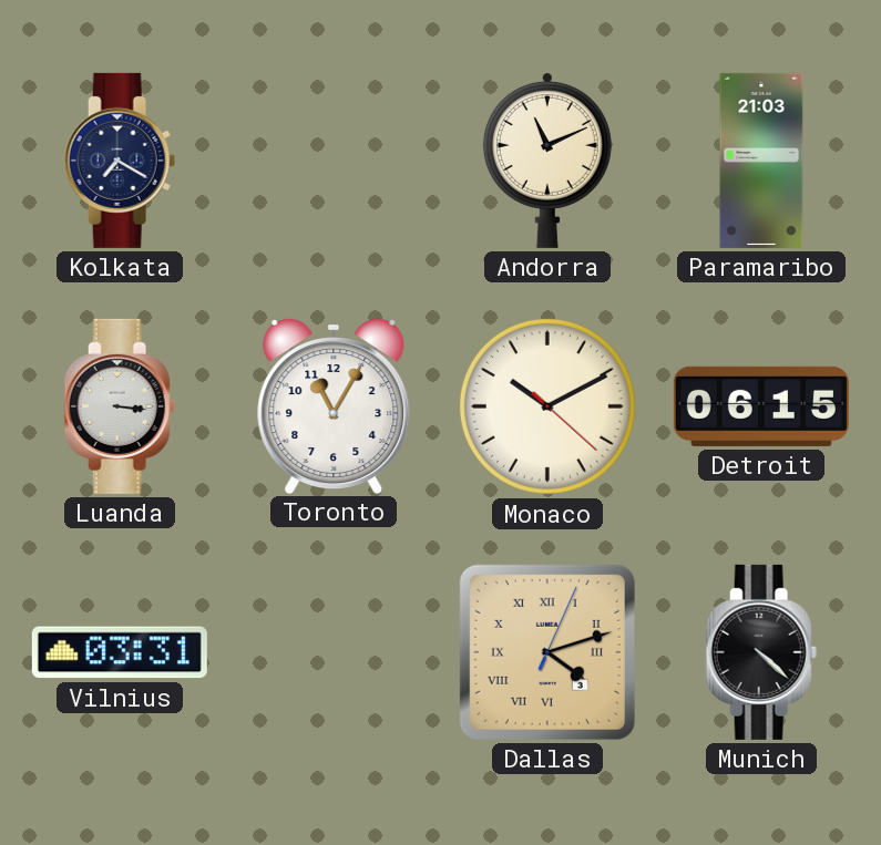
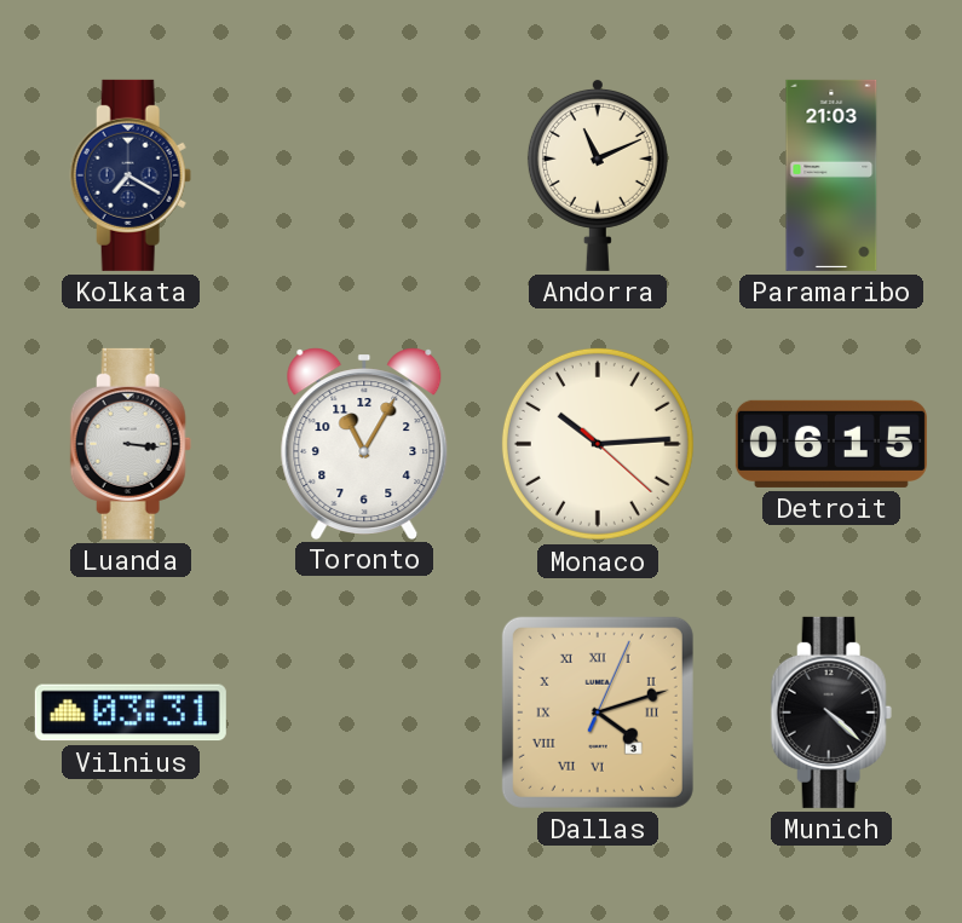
Monaco: 10:10 -> 10:14 (598, 444)
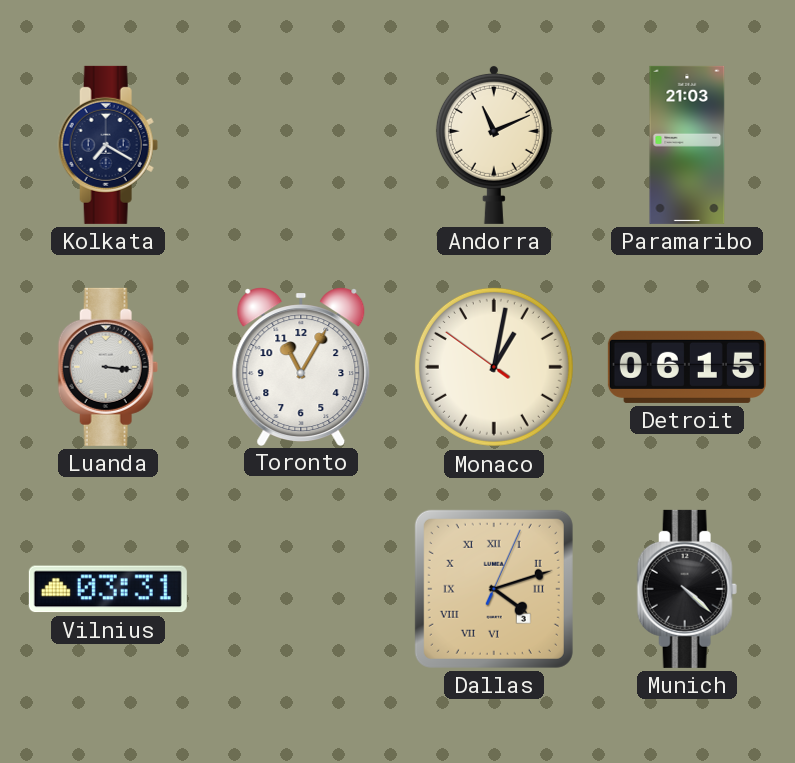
Monaco: 10:14 -> 1:01 (494, 367)
